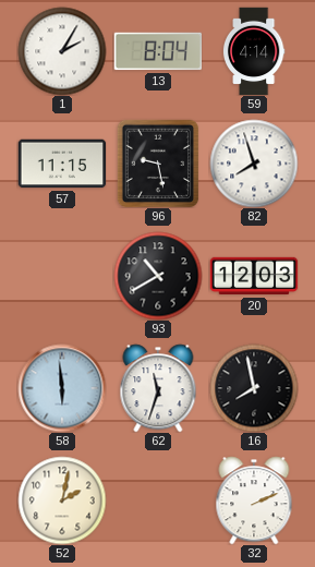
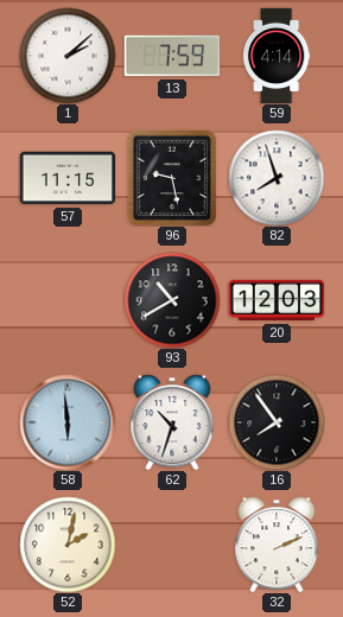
1: 2:05 -> 2:08 (68, 56)
13: 8:04 -> 7:59 (172, 56)
62: 11:33 -> 10:33 (172, 422)
16: 7:58 -> 7:54 (277, 422)
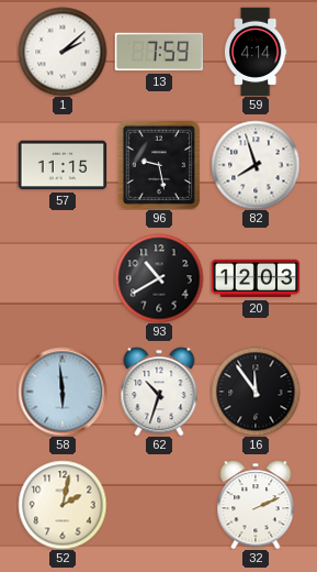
16: 7:54 -> 11:54 (256, 392)
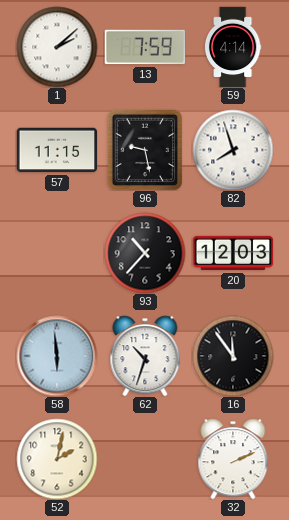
93: 10:40 -> 10:37 (145, 253)
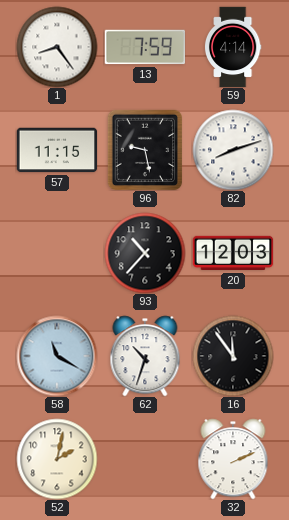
1: 2:08 -> 8:24 (57, 47)
82: 7:57 -> 8:12 (233, 150)
58: 5:59 -> 11:20 (57, 356)
